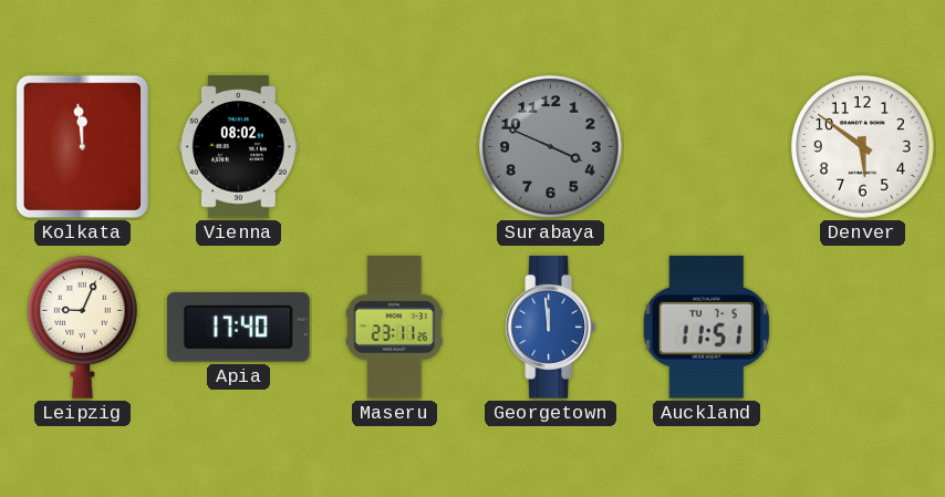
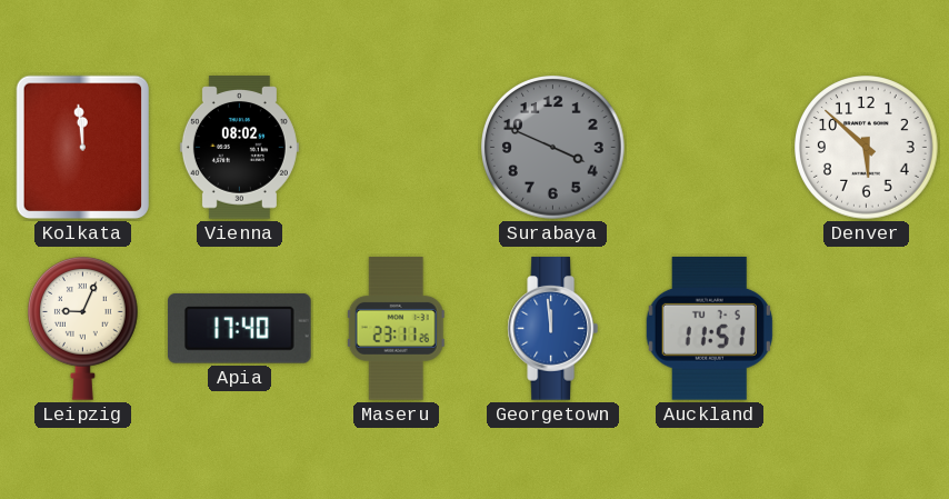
Denver: 5:51 -> 5:52 (867, 148)
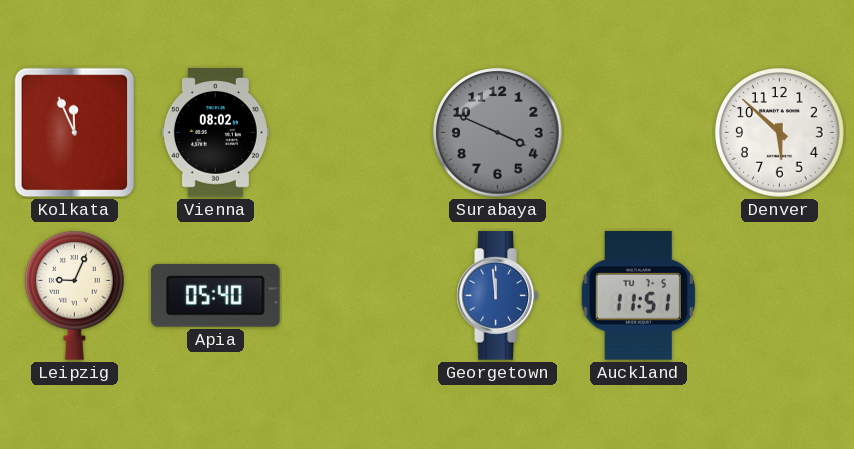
Kolkata: 11:59 -> 11:56 (75, 133)
Apia: 17:40 -> 05:40 (216, 295)
Maseru: 23:11 -> none (396, 329)
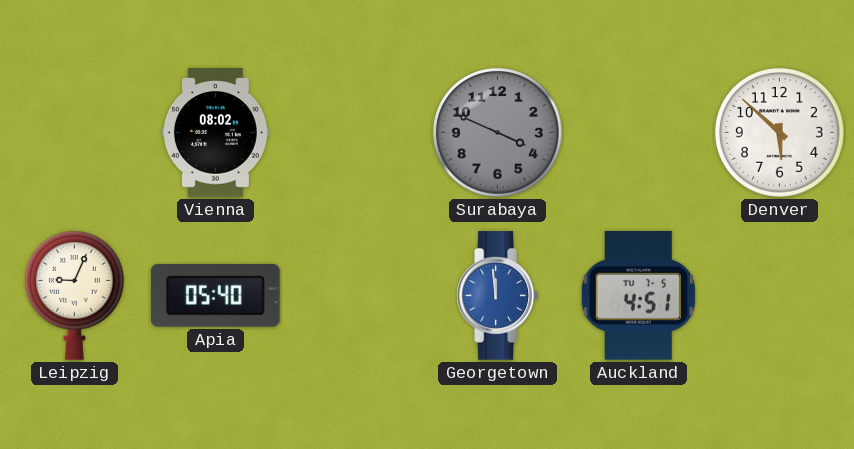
Kolkata: 11:56 -> none (75, 133)
Auckland: 11:51 -> 4:51 (638, 295)
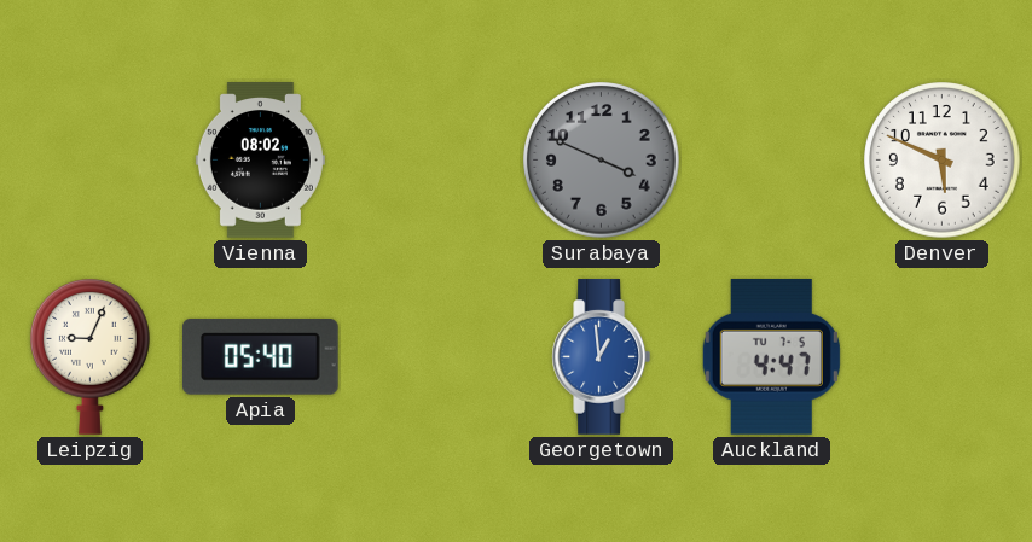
Denver: 5:52 -> 5:49 (943, 161)
Georgetown: 11:59 -> 12:59 (601, 357)
Auckland: 4:51 -> 4:47 (771, 356)
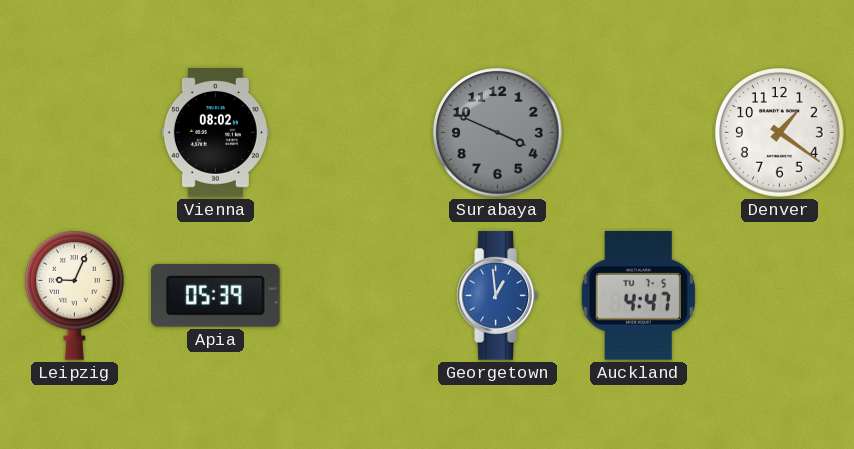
Denver: 5:49 -> 1:21 (780, 133)
Apia: 05:40 -> 05:39 (216, 295)
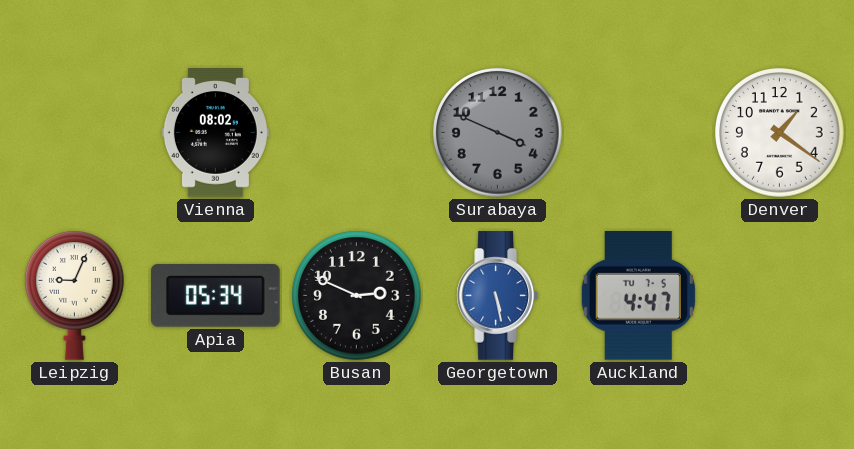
Apia: 05:39 -> 05:34 (216, 295)
Busan: none -> 2:49 (357, 296)
Georgetown: 12:59 -> 5:28 (497, 296)
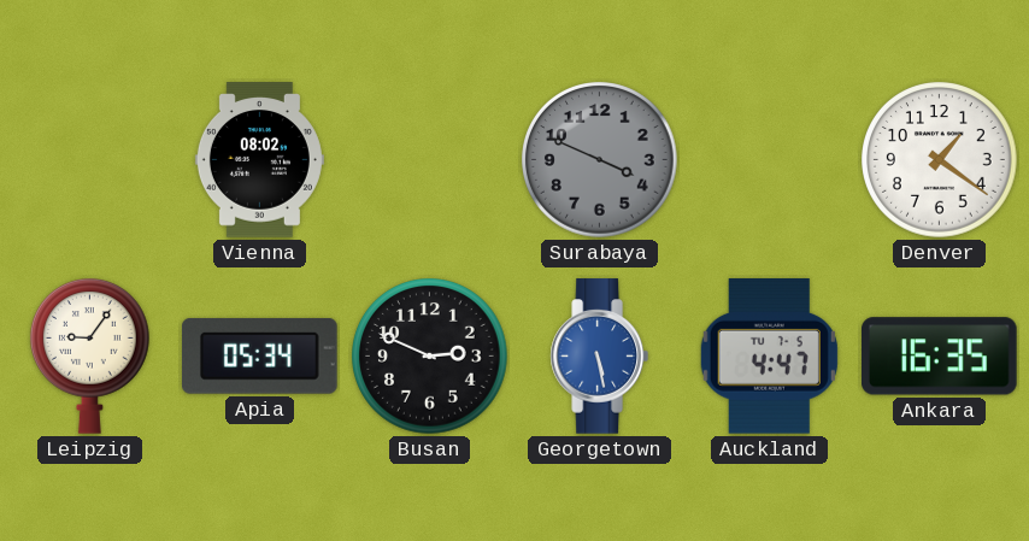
Leipzig: 9:04 -> 9:06 (90, 357)
Ankara: none -> 16:35 (940, 357)
